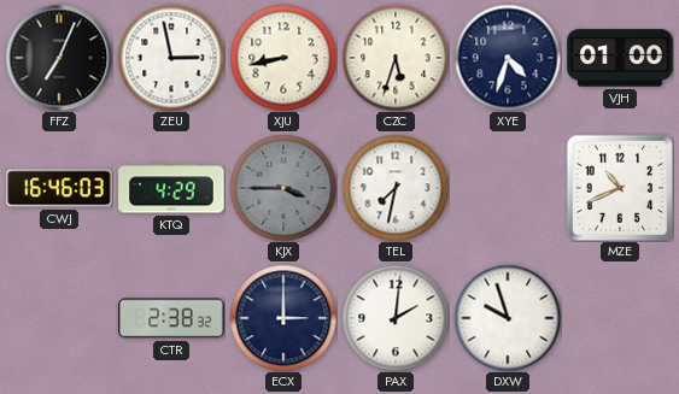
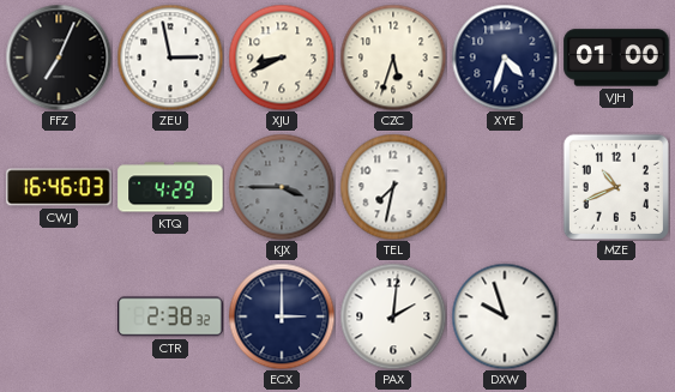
XJU: 8:43 -> 8:41 (282, 58)
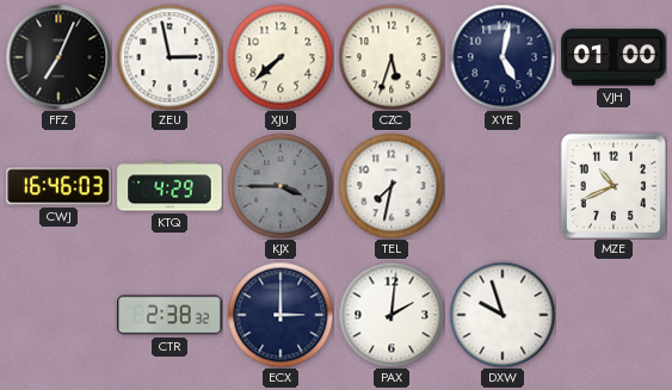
XJU: 8:41 -> 7:38 (280, 57)
XYE: 4:33 -> 5:02 (503, 57)
